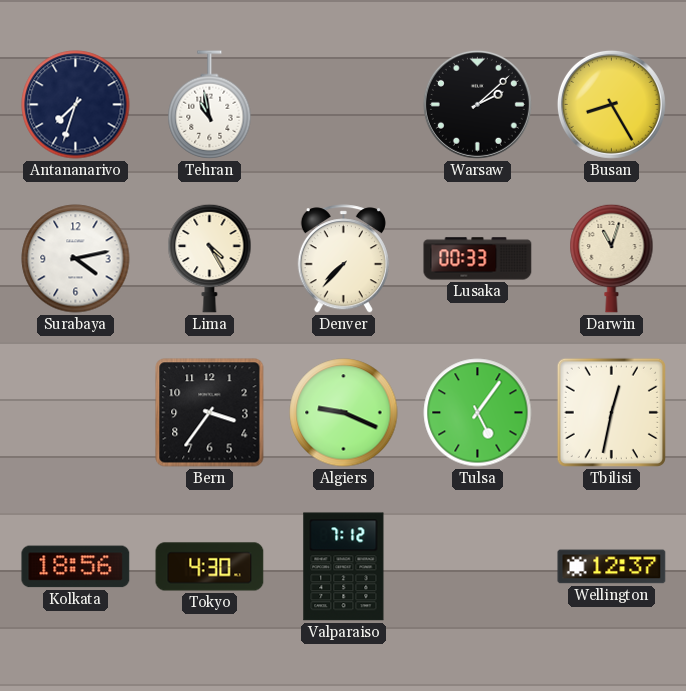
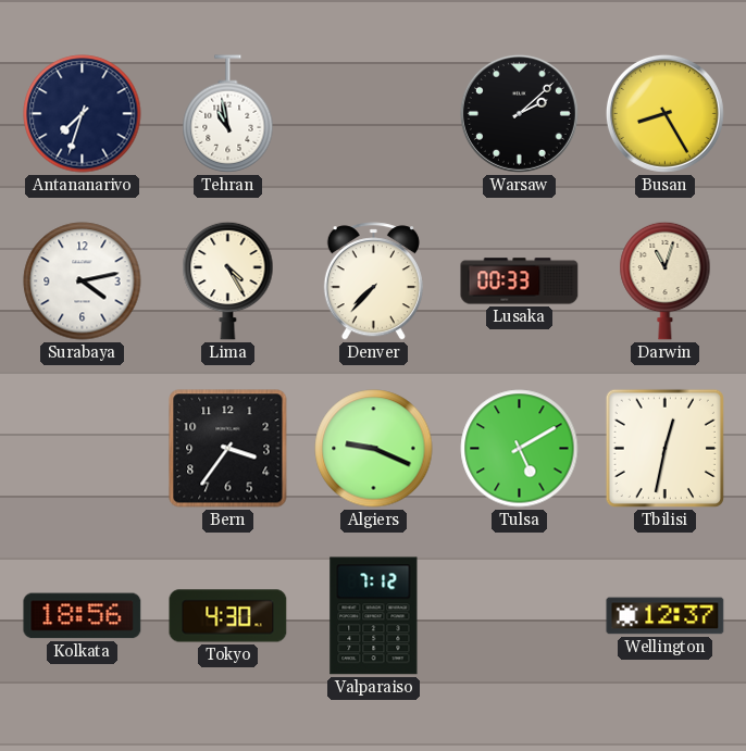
Tulsa: 5:06 -> 5:10 (520, 449)
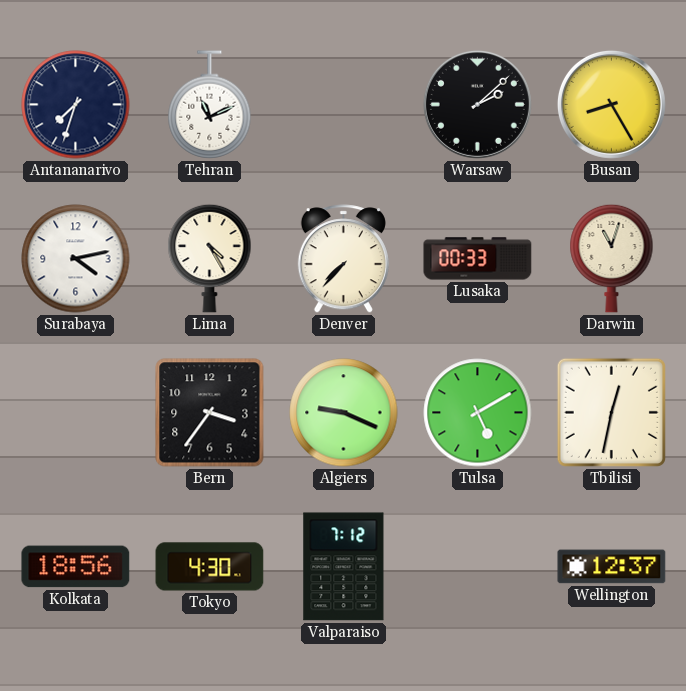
Tehran: 10:58 -> 11:11 (210, 105)
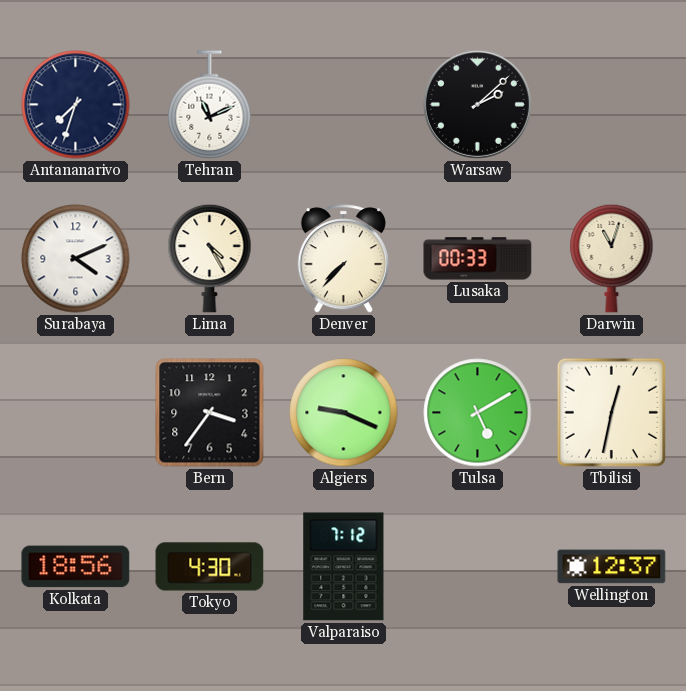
Busan: 8:25 -> none (611, 104)
Surabaya: 4:13 -> 4:11 (76, 259)
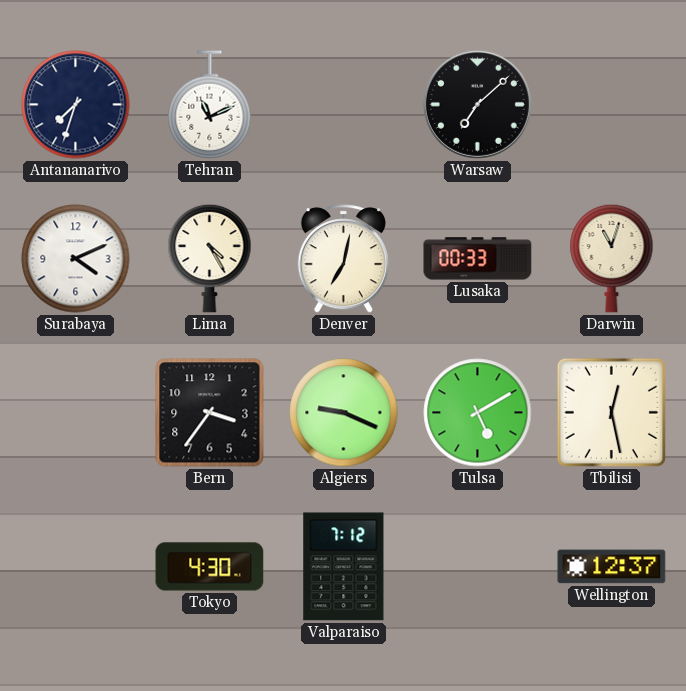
Warsaw: 2:08 -> 7:08 (477, 104)
Denver: 7:37 -> 7:02 (343, 259)
Tbilisi: 12:32 -> 12:28 (611, 412)
Kolkata: 18:56 -> none (76, 567)
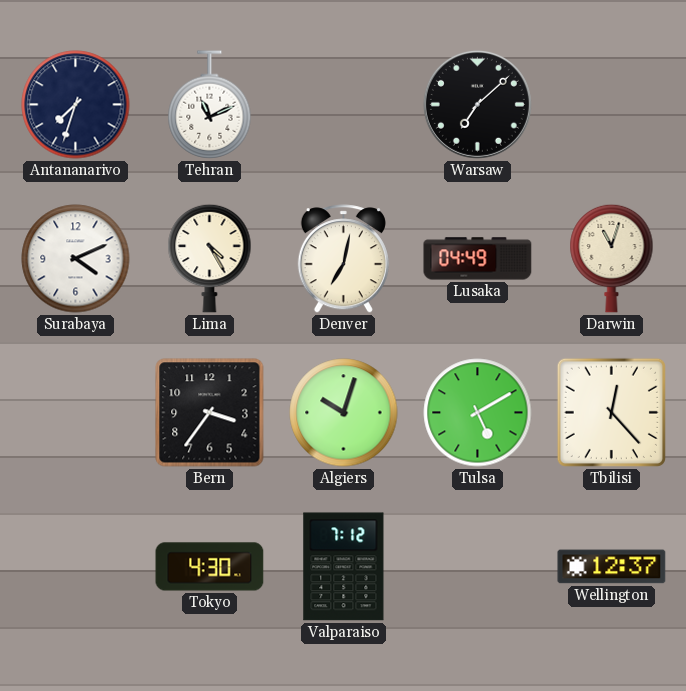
Lusaka: 00:33 -> 04:49 (478, 259)
Algiers: 9:19 -> 10:03 (344, 413)
Tbilisi: 12:28 -> 12:23 (611, 412)
